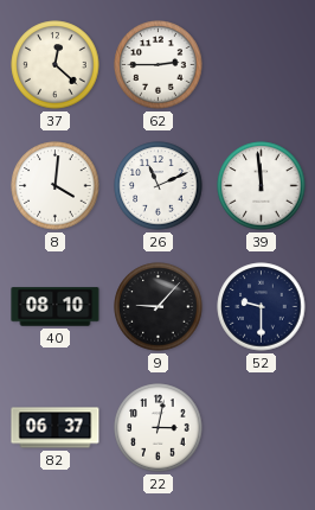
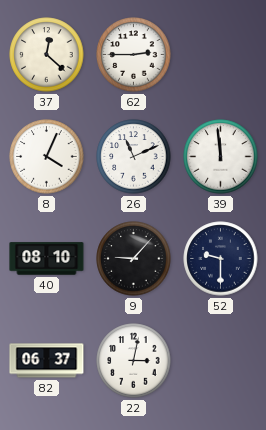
8: 4:01 -> 4:04 (47, 157)
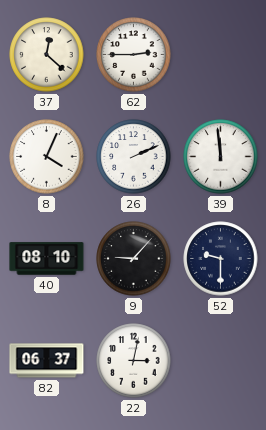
26: 11:11 -> 2:11 (134, 157)
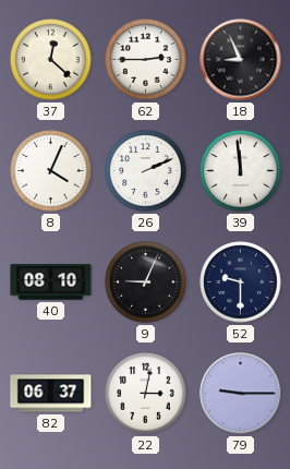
18: none -> 8:56 (241, 60)
9: 9:07 -> 9:04 (146, 282)
79: none -> 9:15 (241, 394)
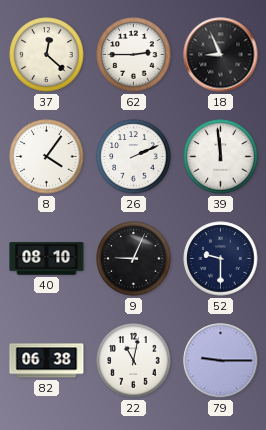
8: 4:04 -> 4:06 (47, 157)
82: 06:37 -> 06:38 (47, 361)
22: 3:02 -> 11:02 (134, 361)
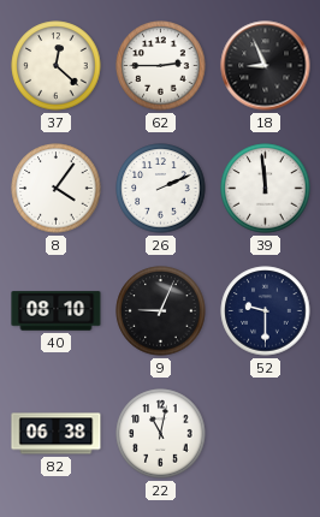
79: 9:15 -> none (221, 361)
